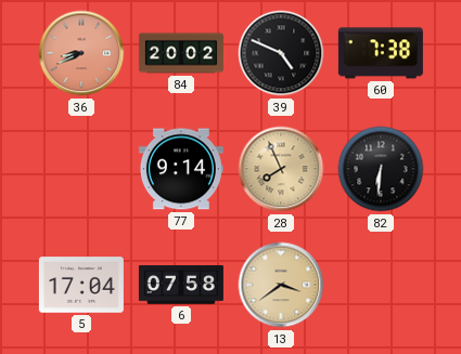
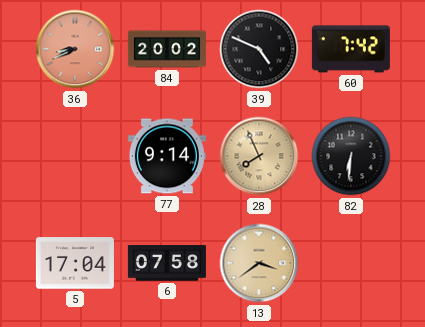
60: 7:38 -> 7:42 (351, 49)
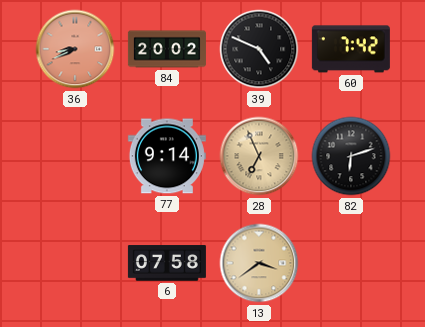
28: 7:56 -> 6:56 (259, 156)
82: 6:31 -> 6:12 (351, 156)
5: 17:04 -> none (75, 263)
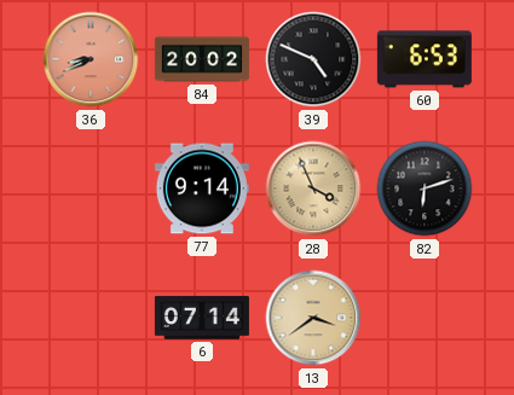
60: 7:42 -> 6:53 (425, 59)
28: 6:56 -> 3:56 (313, 188)
6: 07:58 -> 07:14 (202, 318)
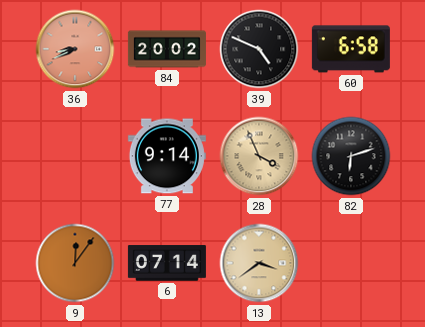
60: 6:53 -> 6:58 (351, 49)
9: none -> 12:06 (75, 263)
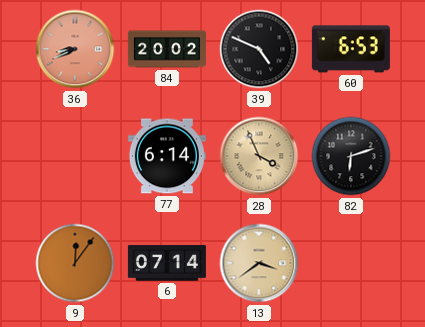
60: 6:58 -> 6:53 (351, 49)
77: 9:14 -> 6:14 (167, 156)
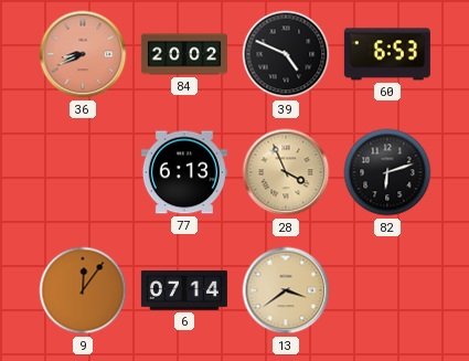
77: 6:14 -> 6:13 (184, 172)
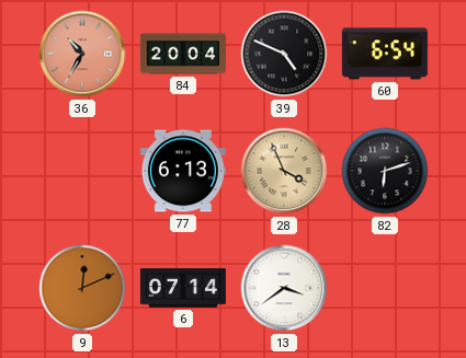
36: 8:41 -> 10:35 (82, 54)
84: 20:02 -> 20:04 (183, 54)
60: 6:53 -> 6:54 (385, 54)
9: 12:06 -> 12:11 (82, 288)
13 dial: champagne -> white (284, 288)
